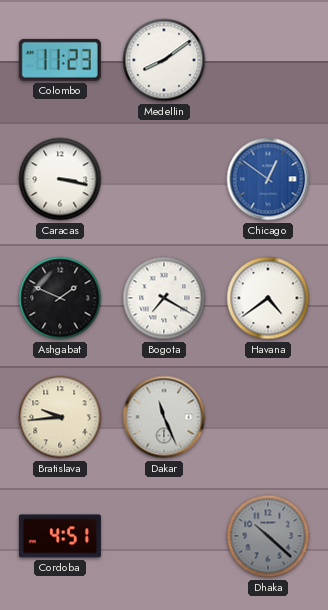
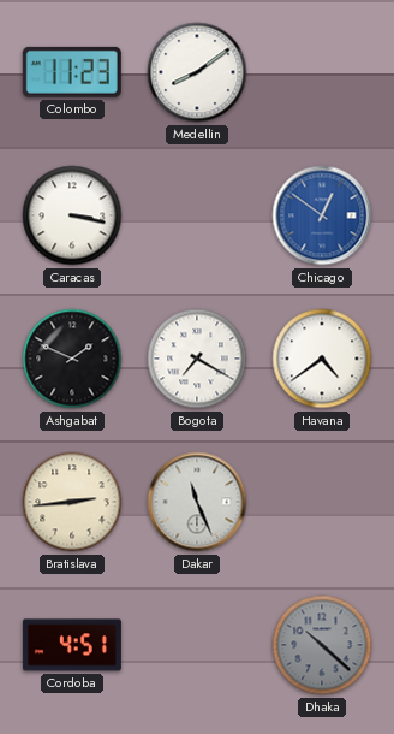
Bratislava: 9:44 -> 2:44 (72, 502)
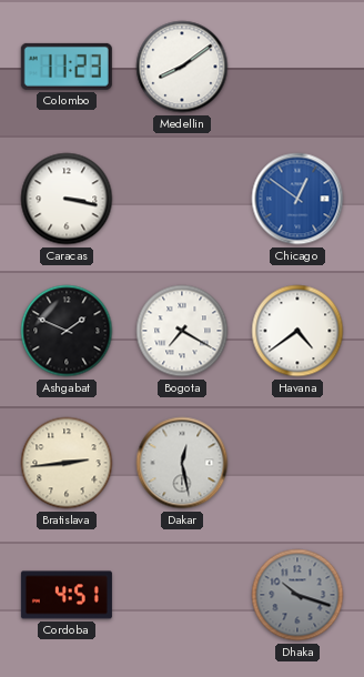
Dakar: 11:26 -> 12:28 (182, 463)
Dhaka: 10:22 -> 10:18 (297, 595)
